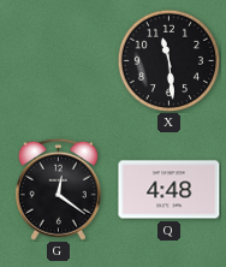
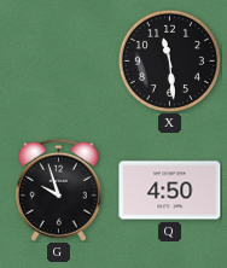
G: 12:21 -> 9:57 (58, 190)
Q: 4:48 -> 4:50 (170, 191)
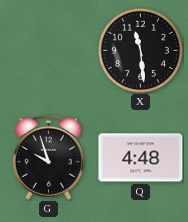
Q: 4:50 -> 4:48 (141, 158)
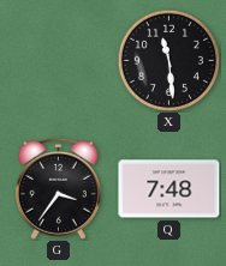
G: 9:57 -> 3:36 (58, 188)
Q: 4:48 -> 7:48 (169, 189)
